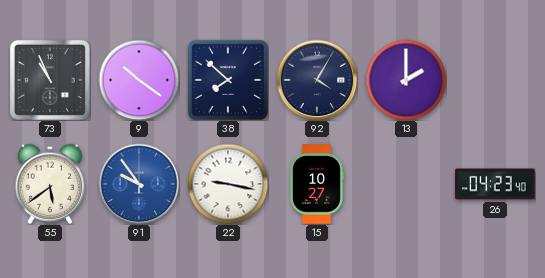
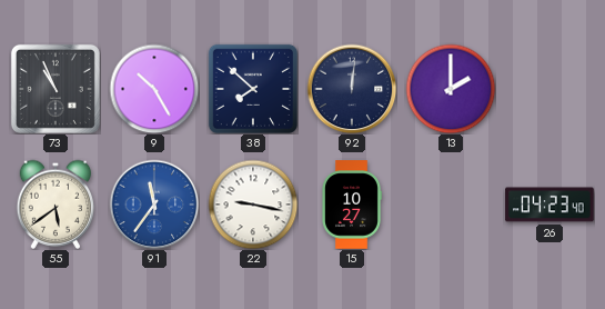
9: 10:21 -> 10:25 (154, 89)
92: 4:05 -> 12:01 (352, 89)
91: 9:54 -> 11:36 (154, 205)
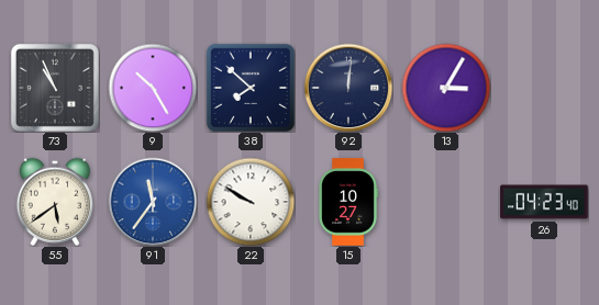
13: 2:00 -> 3:05 (446, 88)
22: 9:17 -> 9:50 (251, 202)
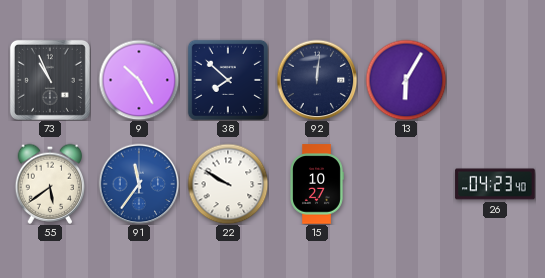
13: 3:05 -> 6:05 (406, 80)
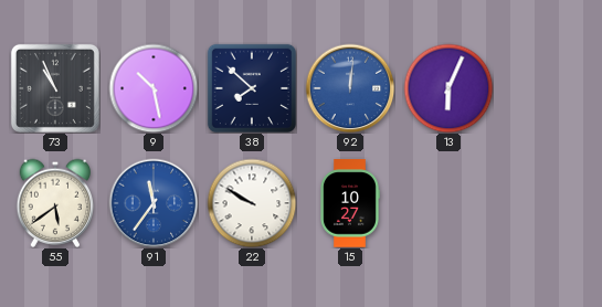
9: 10:25 -> 10:28 (154, 88)
92 dial: navy -> blue (350, 88)
13: 6:05 -> 6:04 (448, 88)
26: 04:23 -> none (495, 184)
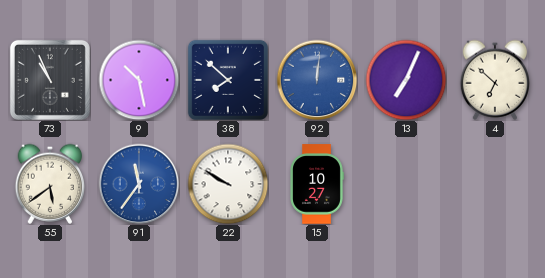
13: 6:04 -> 7:04 (406, 80)
4: none -> 6:52 (495, 80)
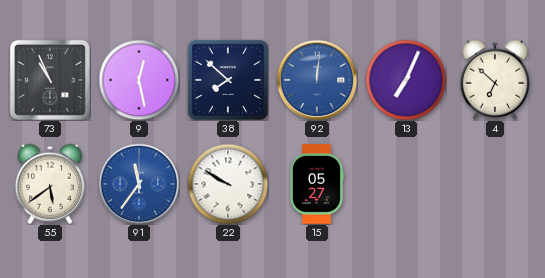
9: 10:28 -> 12:28 (139, 80)
15: 10:27 -> 05:27 (317, 184)
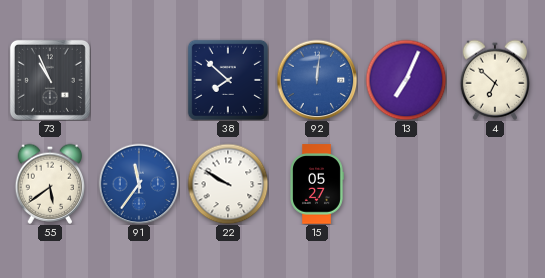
9: 12:28 -> none (139, 80)
